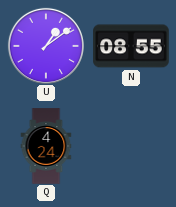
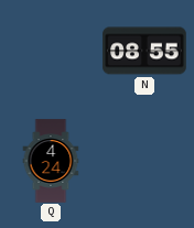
U: 1:09 -> none (46, 46)
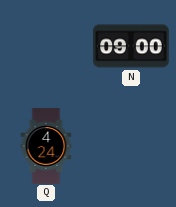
N: 08:55 -> 09:00 (131, 46)
